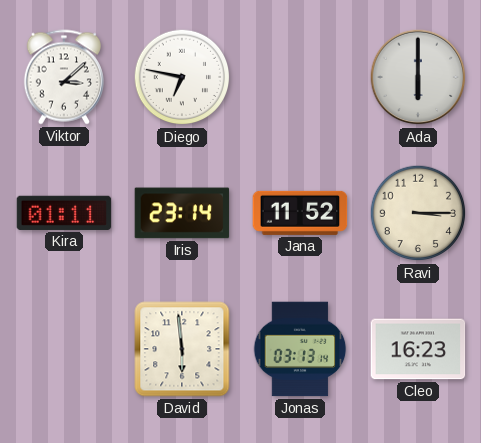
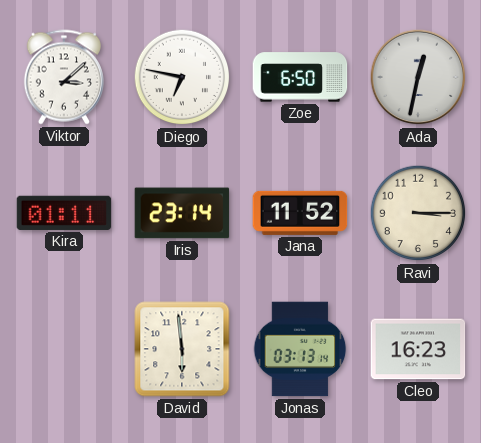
Zoe: none -> 6:50 (300, 77)
Ada: 6:00 -> 12:32 (418, 77)
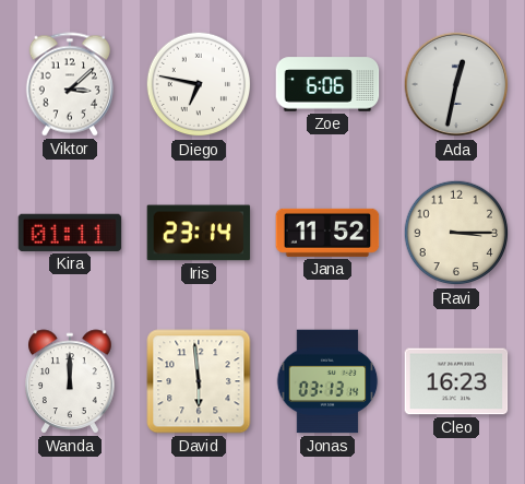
Zoe: 6:50 -> 6:06 (327, 84)
Wanda: none -> 12:00 (71, 381)
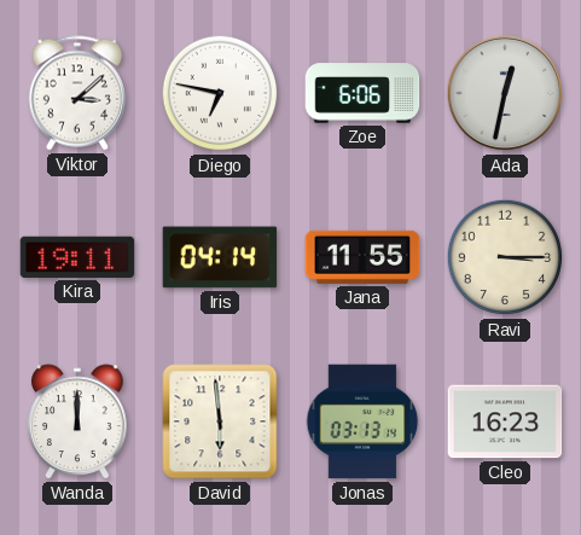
Kira: 01:11 -> 19:11 (77, 257)
Iris: 23:14 -> 04:14 (220, 257)
Jana: 11:52 -> 11:55 (362, 257)
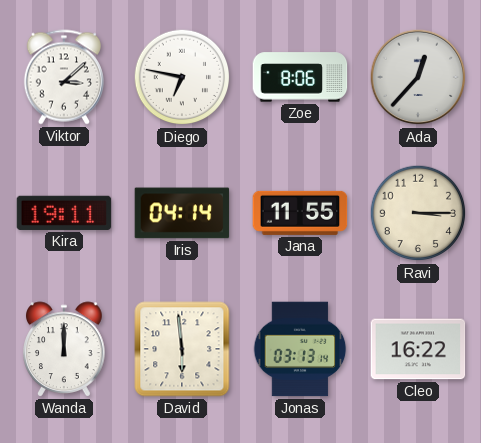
Zoe: 6:06 -> 8:06 (300, 77)
Ada: 12:32 -> 12:37 (418, 77)
Cleo: 16:23 -> 16:22 (418, 349)
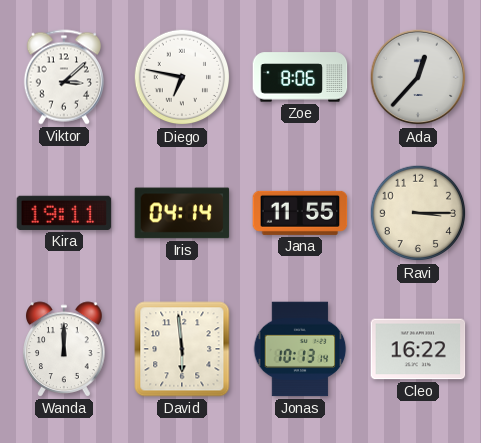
Jonas: 03:13 -> 10:13 (300, 349)
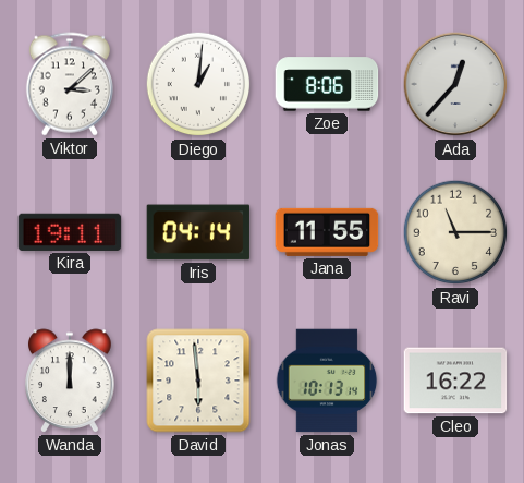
Diego: 6:47 -> 1:01 (198, 84)
Ravi: 3:15 -> 11:15 (455, 232)
